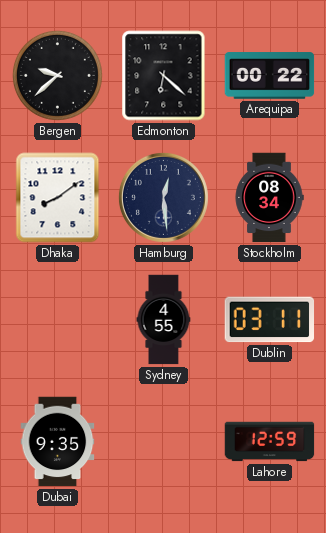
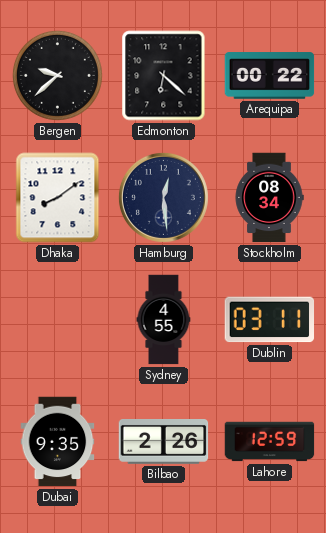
Bilbao: none -> 2:26 (164, 442)
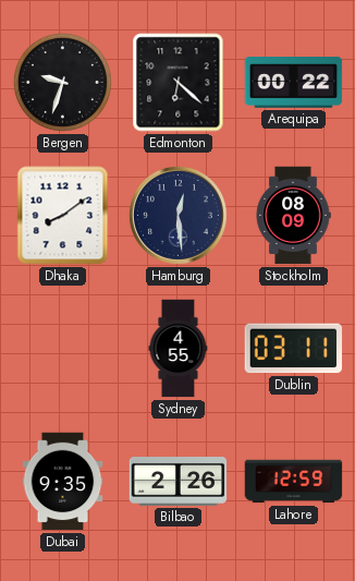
Bergen: 9:38 -> 9:33 (62, 82)
Stockholm: 08:34 -> 08:09 (293, 216)
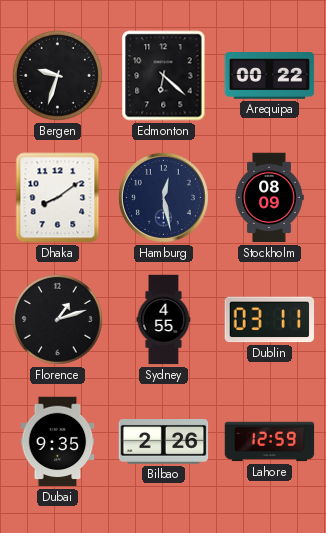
Hamburg: 12:29 -> 12:28 (163, 197)
Florence: none -> 1:12 (57, 319)
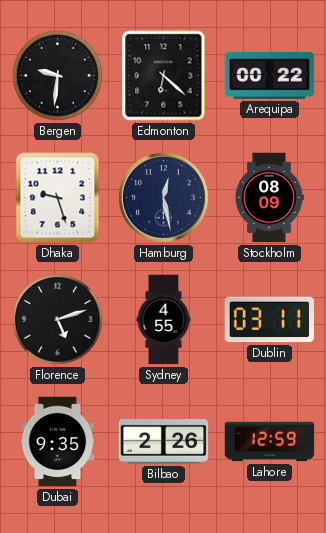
Bergen: 9:33 -> 9:31 (57, 75)
Dhaka: 8:09 -> 9:27 (58, 198)
Florence: 1:12 -> 5:12 (57, 319)
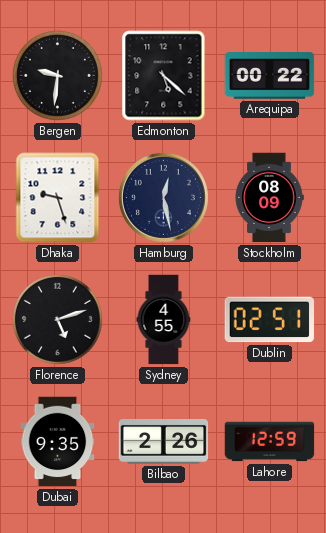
Edmonton: 6:22 -> 5:22 (164, 76)
Dublin: 03:11 -> 02:51 (270, 320)
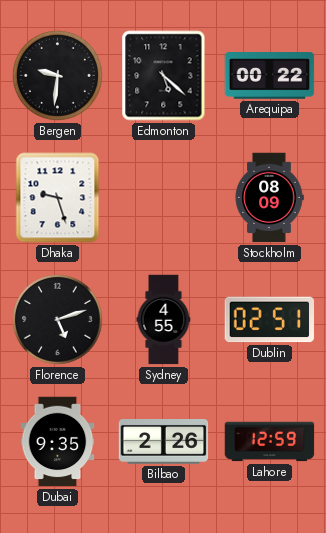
Hamburg: 12:28 -> none (163, 197)
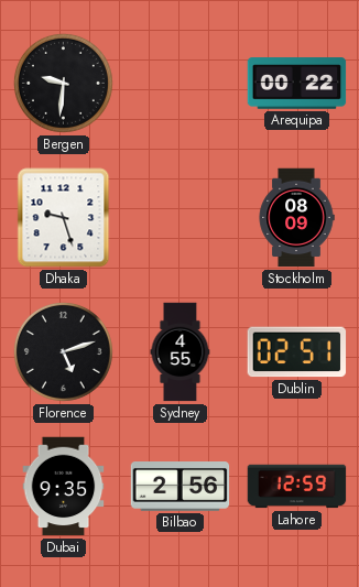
Edmonton: 5:22 -> none (164, 76)
Bilbao: 2:26 -> 2:56 (181, 487)
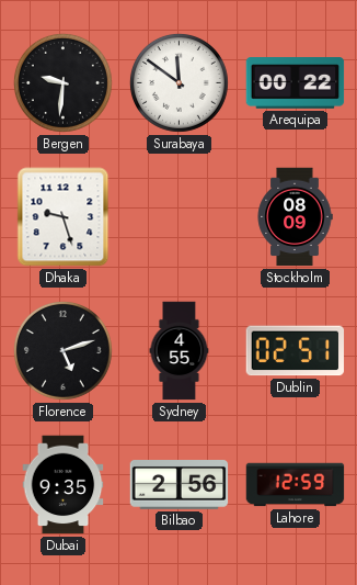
Surabaya: none -> 11:51 (178, 82)
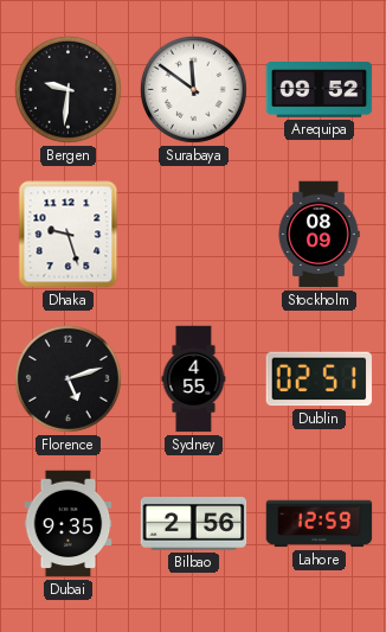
Arequipa: 00:22 -> 09:52 (320, 90)
